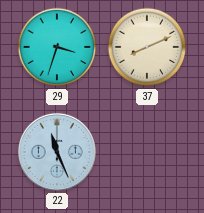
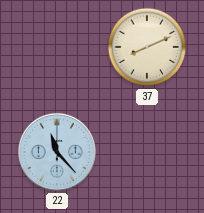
29: 3:33 -> none (57, 47)
22: 11:26 -> 11:23 (57, 152)
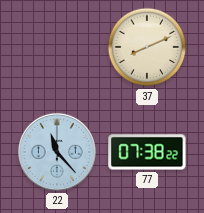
77: none -> 07:38 (147, 152)
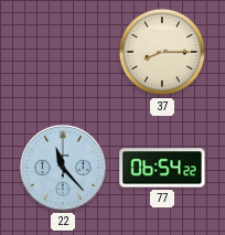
37: 8:11 -> 8:15 (162, 52)
77: 07:38 -> 06:54 (162, 168)
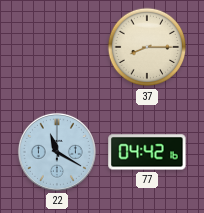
22: 11:23 -> 11:20 (57, 152)
77: 06:54 -> 04:42 (147, 152)
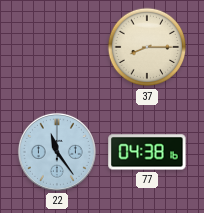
22: 11:20 -> 11:24 (57, 152)
77: 04:42 -> 04:38 (147, 152)
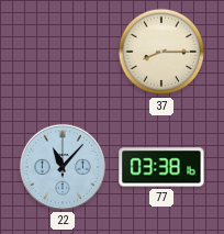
22: 11:24 -> 11:07 (63, 167)
77: 04:38 -> 03:38 (161, 167)
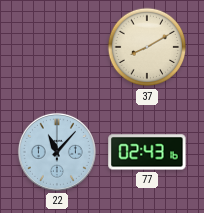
37: 8:15 -> 8:10 (147, 47)
77: 03:38 -> 02:43 (147, 152)
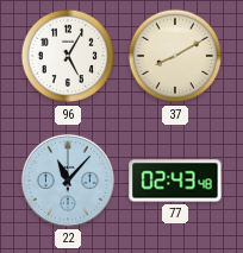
96: none -> 5:05 (68, 56)
77: 02:43:16 -> 02:43:48 (175, 181)
